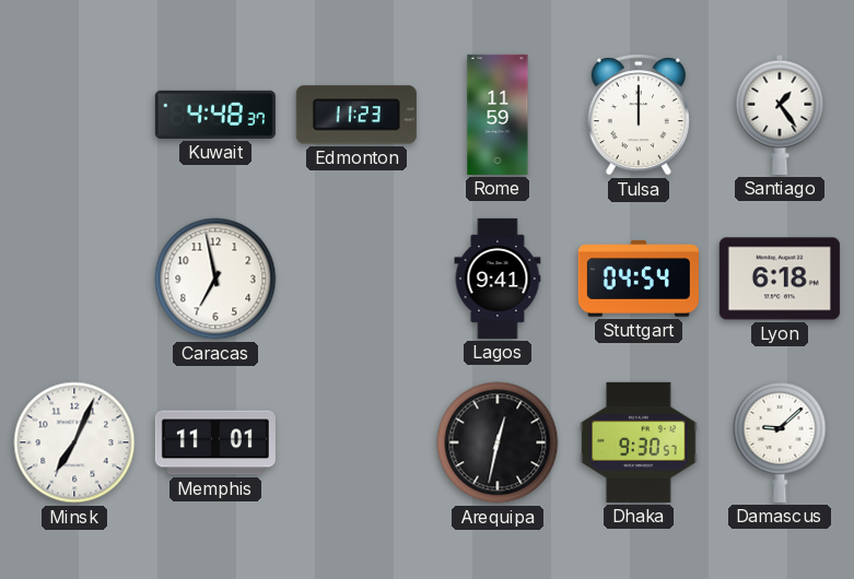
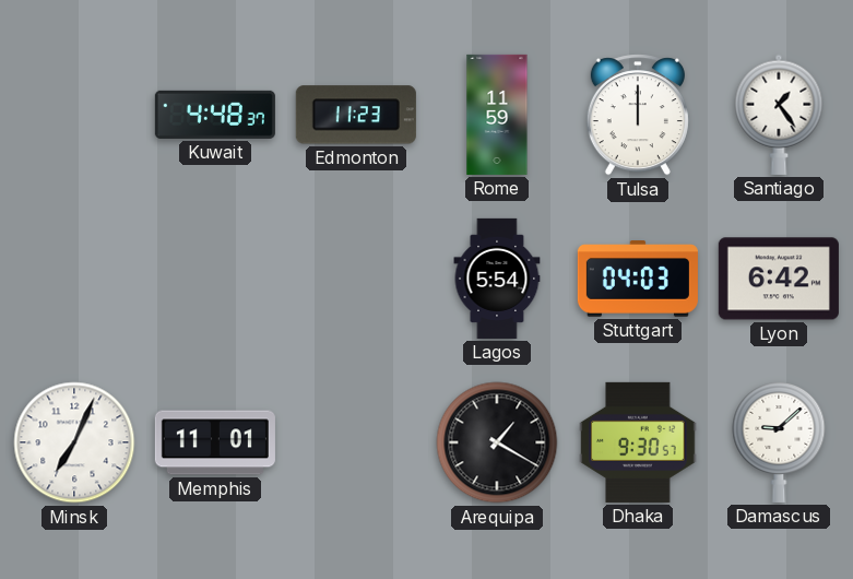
Caracas: 6:58 -> none (215, 279)
Lagos: 9:41 -> 5:54 (497, 279)
Stuttgart: 04:54 -> 04:03 (638, 279)
Lyon: 6:18 -> 6:42 (779, 279)
Arequipa: 12:32 -> 1:20 (497, 442)
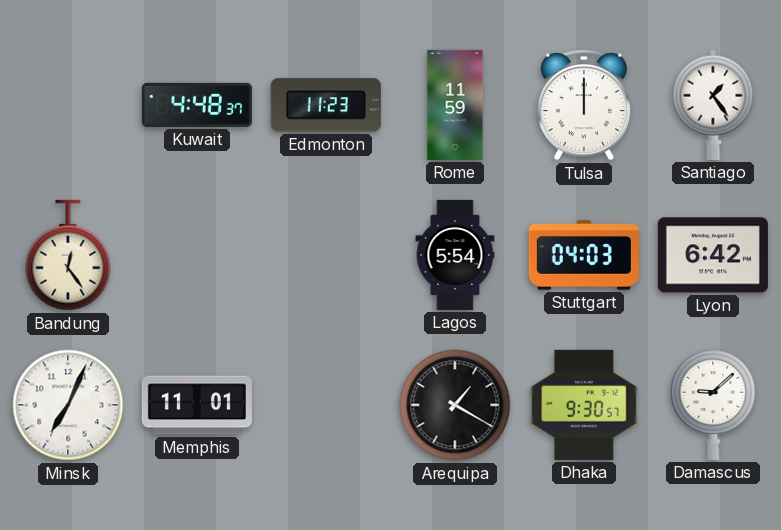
Bandung: none -> 12:24 (68, 255)
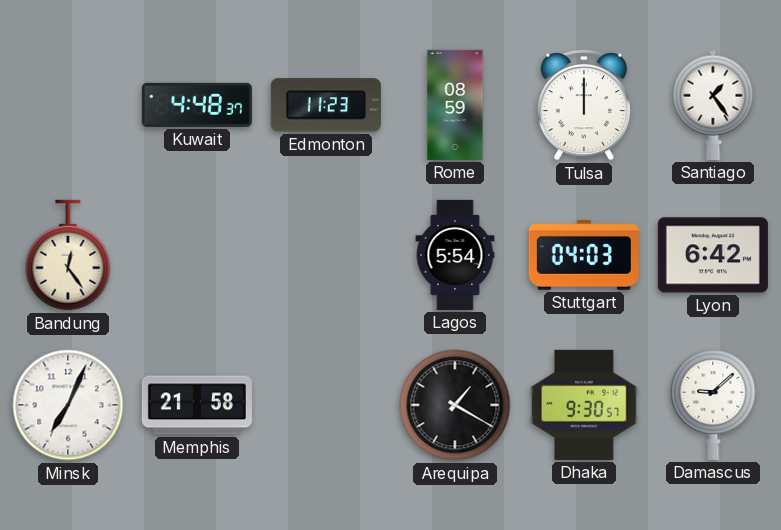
Rome: 11:59 -> 08:59 (455, 105)
Memphis: 11:01 -> 21:58 (197, 405)
